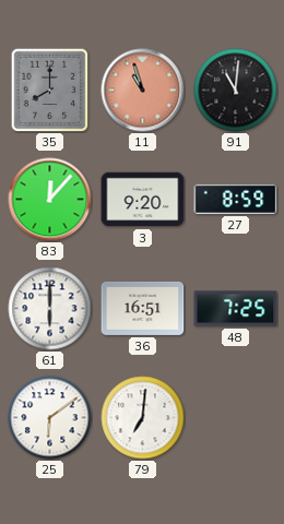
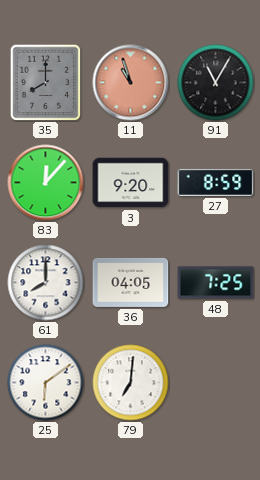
91: 11:01 -> 11:05 (216, 83)
61: 6:00 -> 8:00 (46, 283)
36: 16:51 -> 04:05 (131, 282)
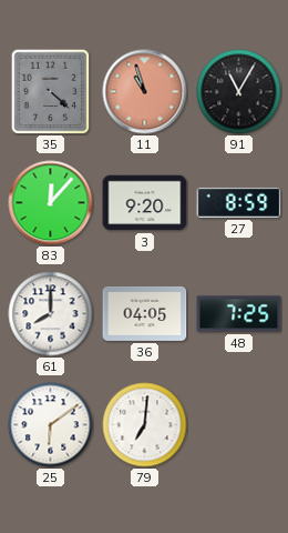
35: 8:00 -> 4:22 (51, 91)
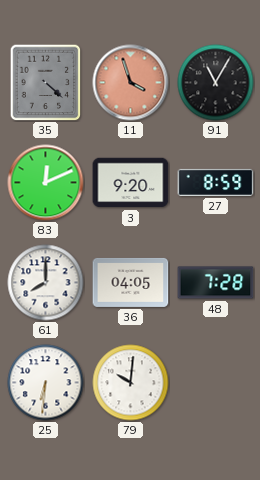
11: 10:57 -> 3:57 (131, 83)
83: 12:07 -> 12:11 (46, 183)
48: 7:25 -> 7:28 (216, 283)
25: 6:09 -> 6:31 (46, 383)
79: 7:01 -> 10:01 (131, 383)
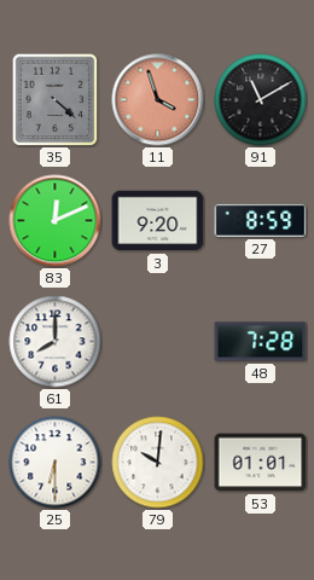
91: 11:05 -> 11:10 (261, 100)
36: 04:05 -> none (131, 282)
25: 6:31 -> 6:30 (56, 463)
53: none -> 01:01 (261, 463)
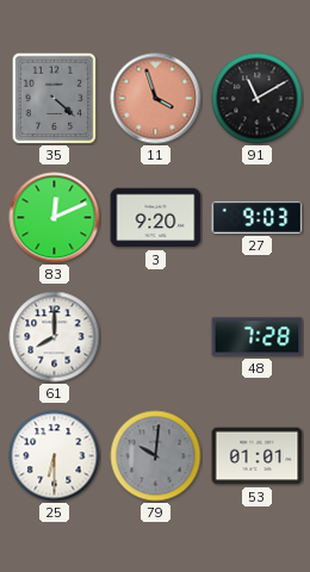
27: 8:59 -> 9:03 (258, 217)
79 dial: white -> grey (156, 456)
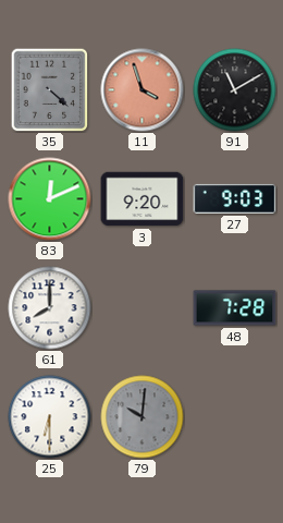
53: 01:01 -> none (258, 456)
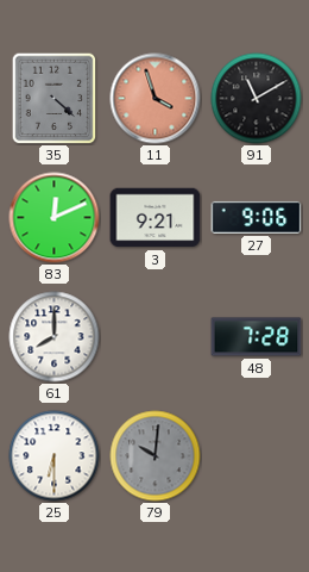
3: 9:20 -> 9:21 (156, 218)
27: 9:03 -> 9:06 (257, 217)
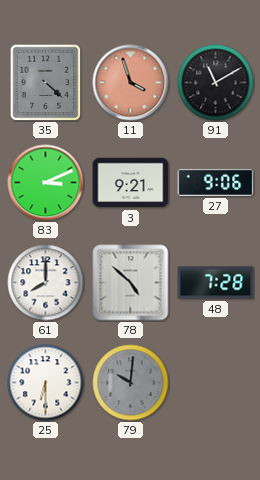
83: 12:11 -> 3:11 (46, 183)
78: none -> 4:52 (131, 283)
